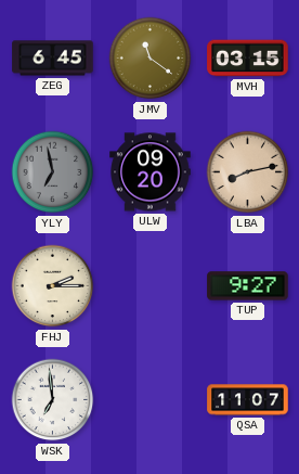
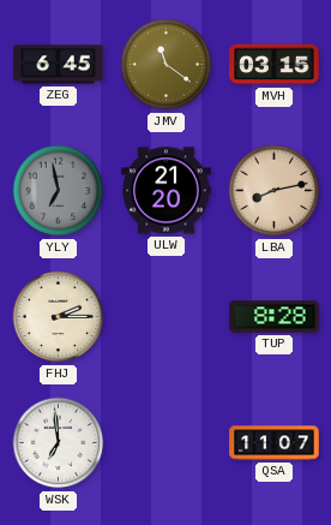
ULW: 09:20 -> 21:20 (167, 191)
TUP: 9:27 -> 8:28 (275, 317)
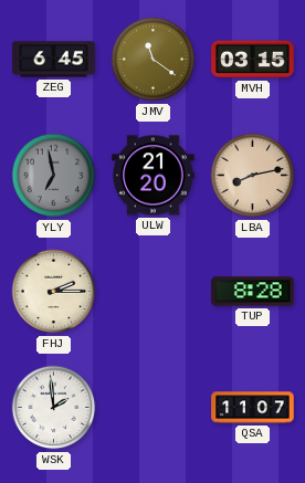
WSK: 6:59 -> 1:59 (54, 408)
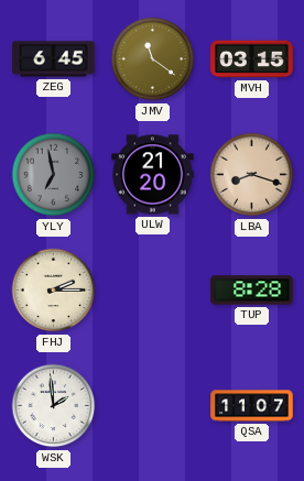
LBA: 8:13 -> 8:18 (252, 175)
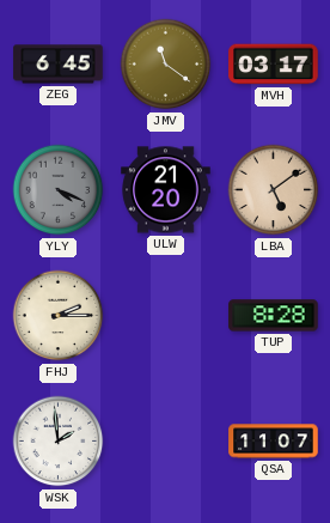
MVH: 03:15 -> 03:17 (274, 65)
YLY: 6:58 -> 4:19 (59, 190)
LBA: 8:18 -> 5:09 (274, 190)
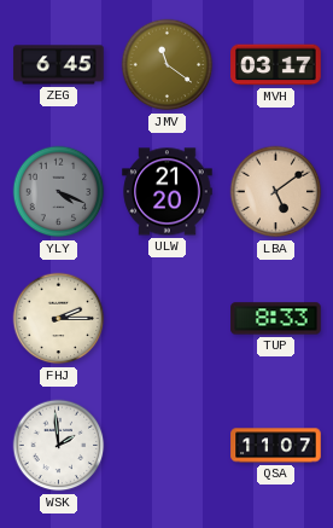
TUP: 8:28 -> 8:33 (276, 319)
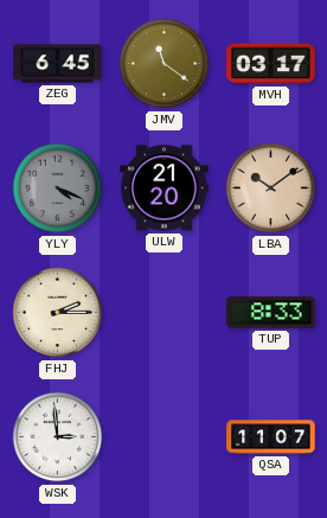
LBA: 5:09 -> 10:09 (271, 188)
WSK: 1:59 -> 2:59 (58, 437)
